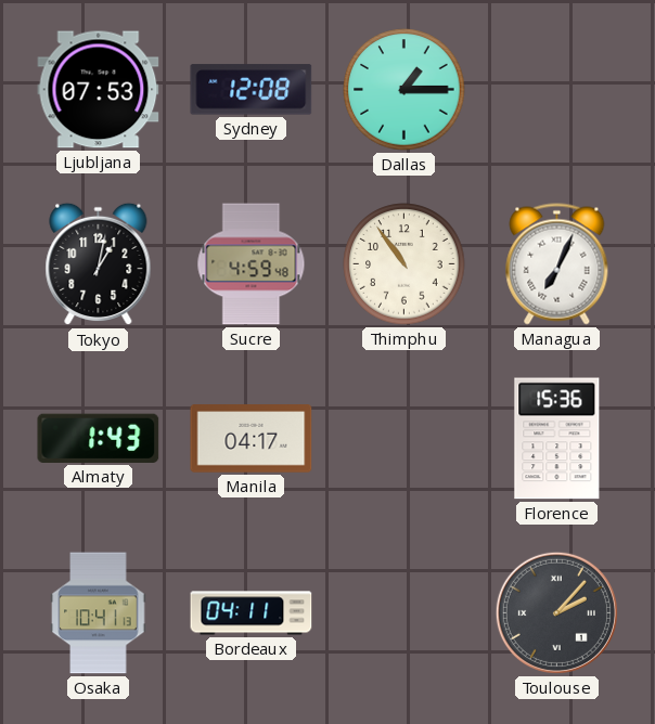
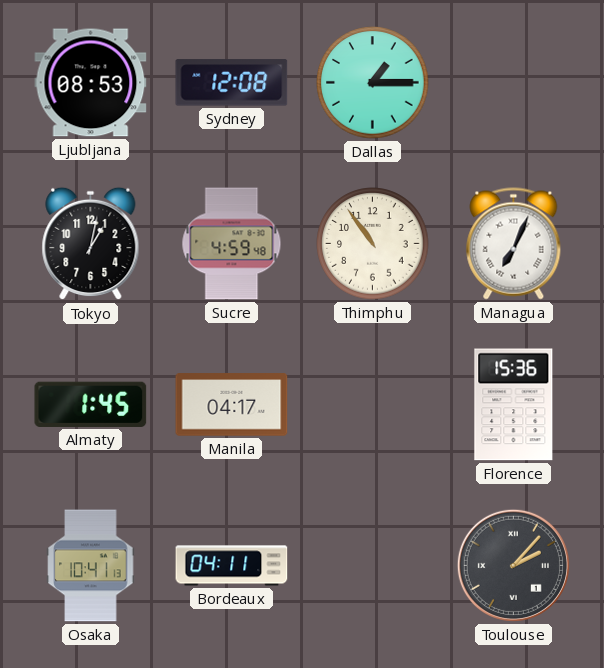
Ljubljana: 07:53 -> 08:53 (91, 83)
Almaty: 1:43 -> 1:45 (91, 404)
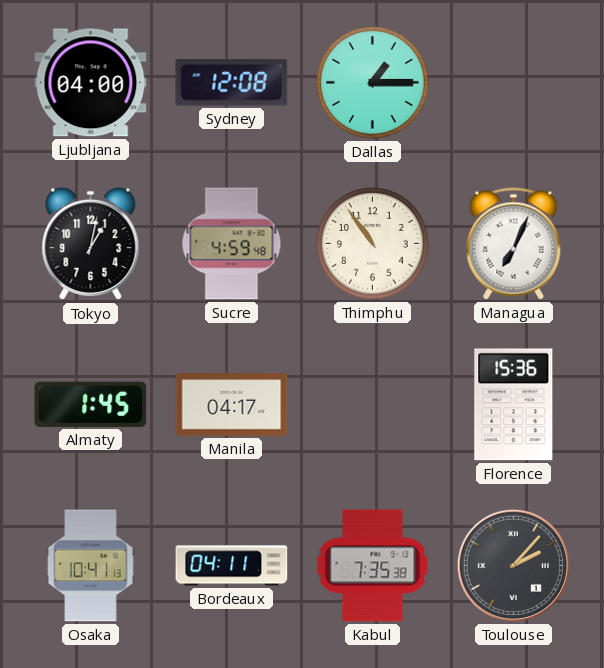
Ljubljana: 08:53 -> 04:00 (91, 83)
Kabul: none -> 7:35 (373, 566)
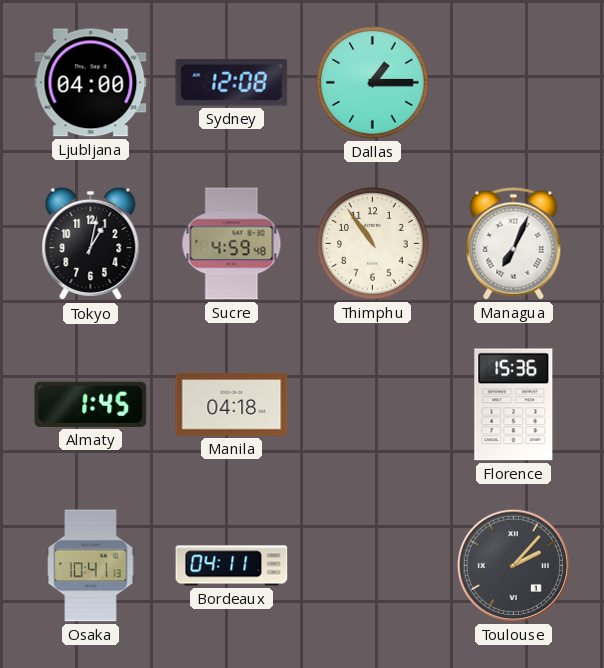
Manila: 04:17 -> 04:18 (232, 405)
Kabul: 7:35 -> none (373, 566)
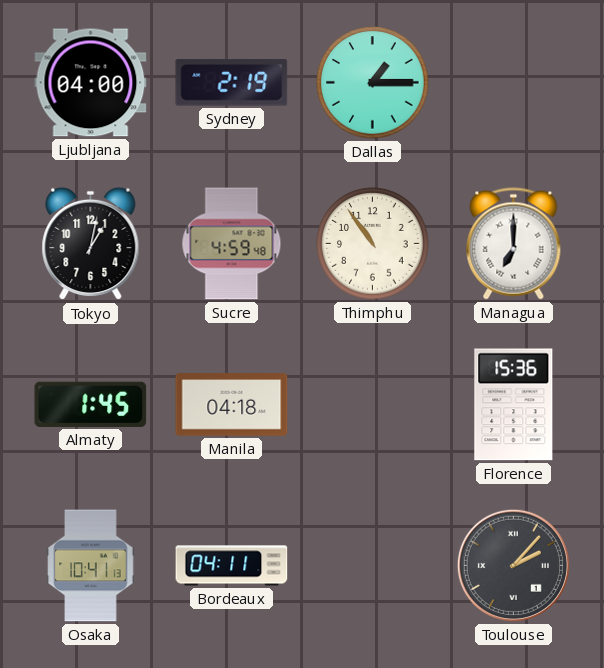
Sydney: 12:08 -> 2:19 (232, 83)
Managua: 7:04 -> 7:00 (514, 244)
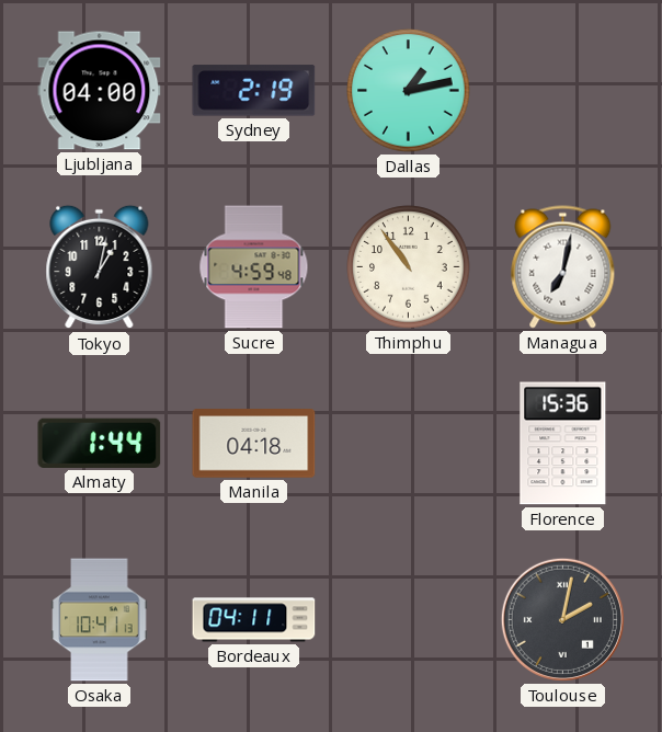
Dallas: 1:15 -> 1:13 (409, 91)
Managua: 7:00 -> 7:02 (563, 267)
Almaty: 1:45 -> 1:44 (100, 443)
Toulouse: 2:07 -> 2:02 (562, 619)
